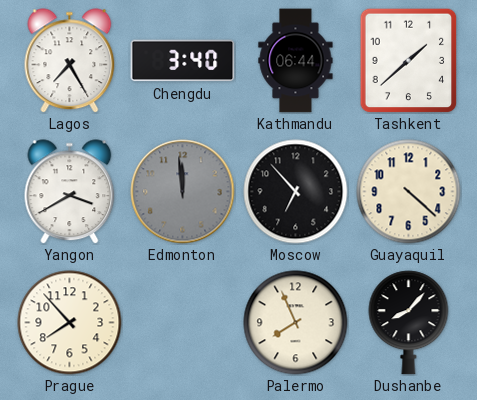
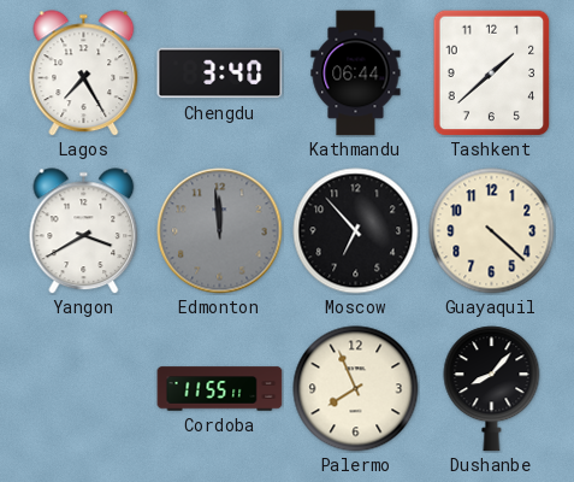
Prague: 7:53 -> none (70, 323)
Cordoba: none -> 11:55 (220, 389)
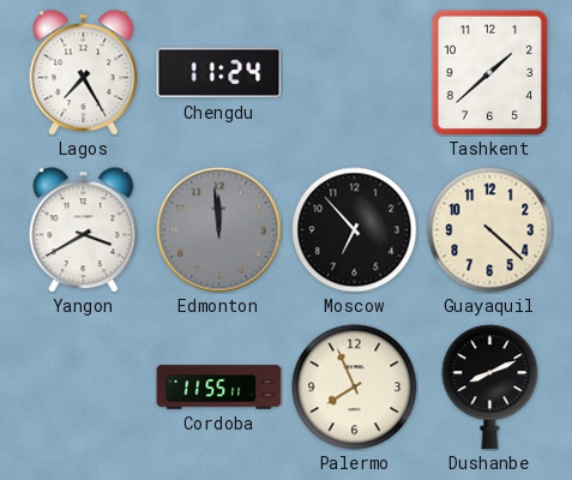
Chengdu: 3:40 -> 11:24 (219, 73)
Kathmandu: 06:44 -> none (356, 74)
Dushanbe: 8:07 -> 8:11 (490, 388)
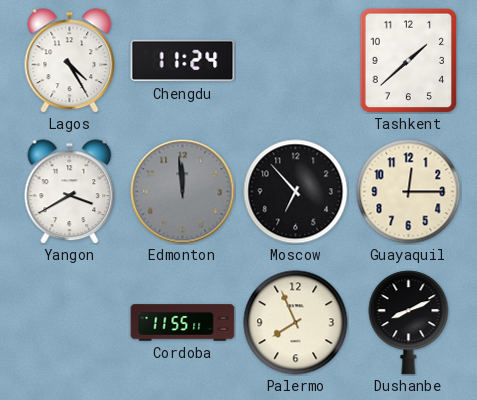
Lagos: 7:25 -> 4:25 (70, 61)
Guayaquil: 4:22 -> 12:15 (409, 192)
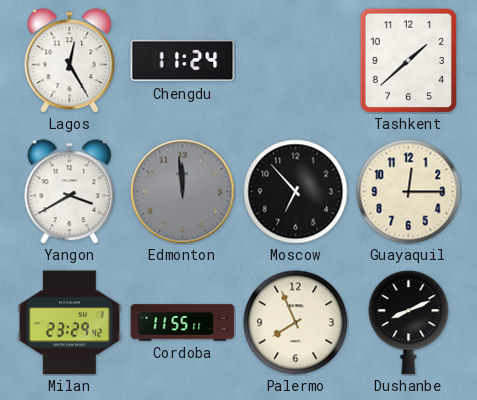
Lagos: 4:25 -> 12:25 (70, 61)
Milan: none -> 23:29 (69, 323)
